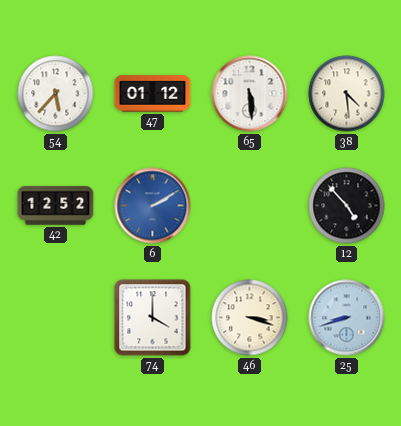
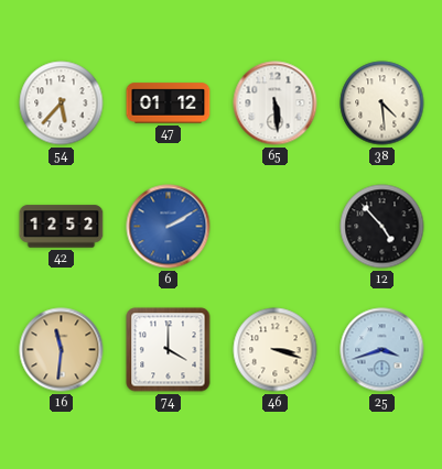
16: none -> 11:31 (62, 350)
25: 8:42 -> 3:42 (382, 350)
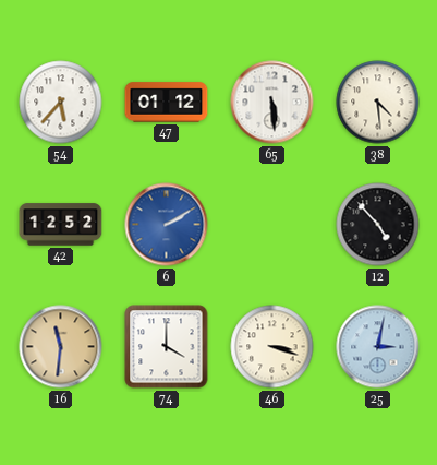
25: 3:42 -> 3:02 (378, 347)
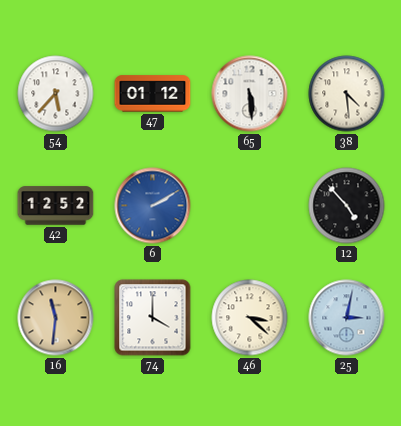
46: 3:18 -> 3:22 (250, 318)
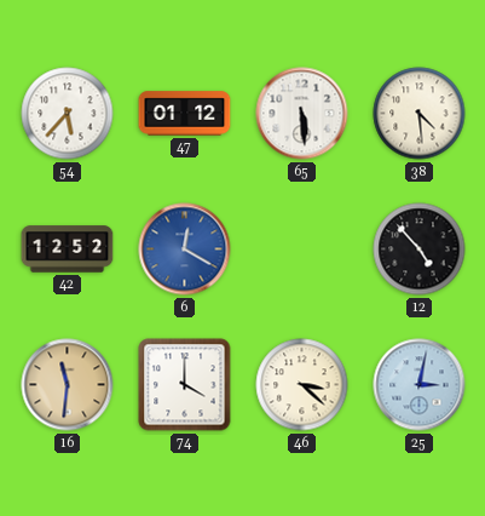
6: 2:10 -> 12:20 (185, 250)
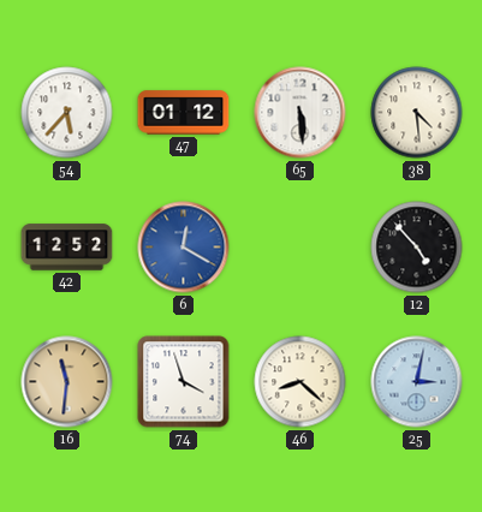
74: 4:00 -> 3:57 (184, 382)
46: 3:22 -> 8:22 (300, 382)
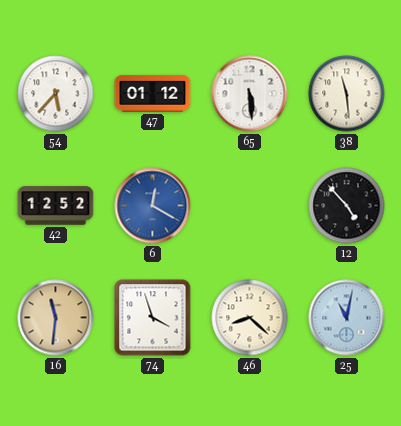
38: 4:29 -> 11:29 (347, 94)
25: 3:02 -> 11:02 (347, 318)
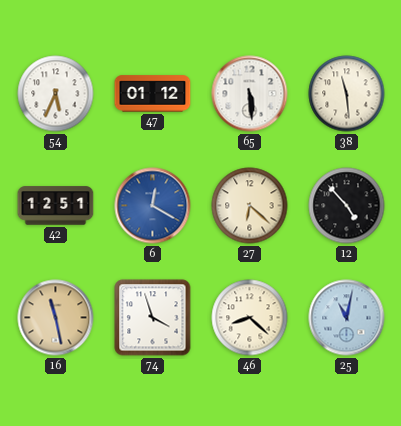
54: 5:37 -> 5:34 (56, 94)
42: 12:52 -> 12:51 (56, 206)
27: none -> 6:22 (250, 206)
16: 11:31 -> 11:28 (56, 318)
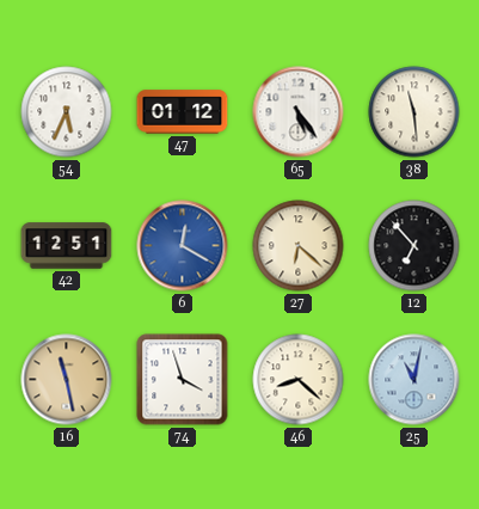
65: 5:29 -> 5:24 (299, 112)
12: 4:53 -> 6:53 (414, 246)
